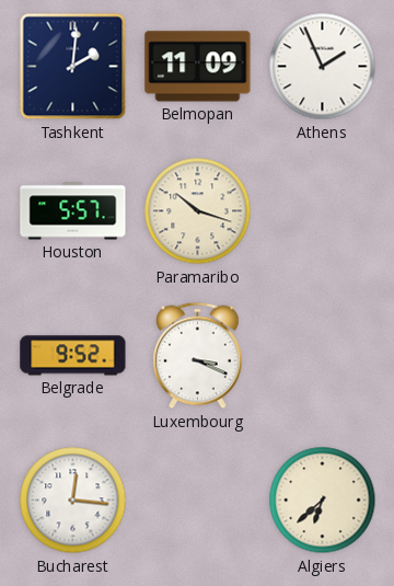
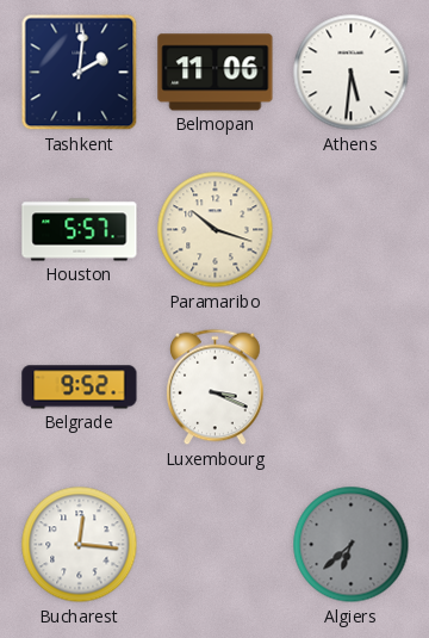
Belmopan: 11:09 -> 11:06 (216, 73)
Athens: 1:56 -> 5:31 (352, 73)
Algiers dial: cream -> grey (352, 545)
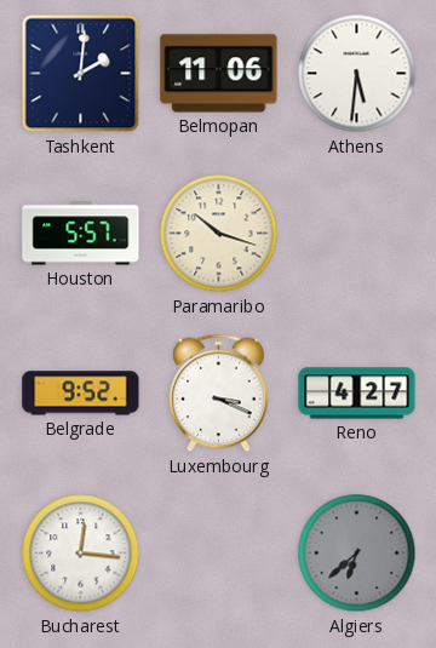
Reno: none -> 4:27 (357, 394)
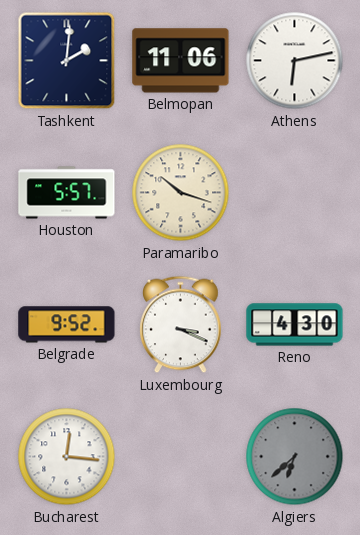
Athens: 5:31 -> 6:13 (295, 61)
Reno: 4:27 -> 4:30 (295, 325)
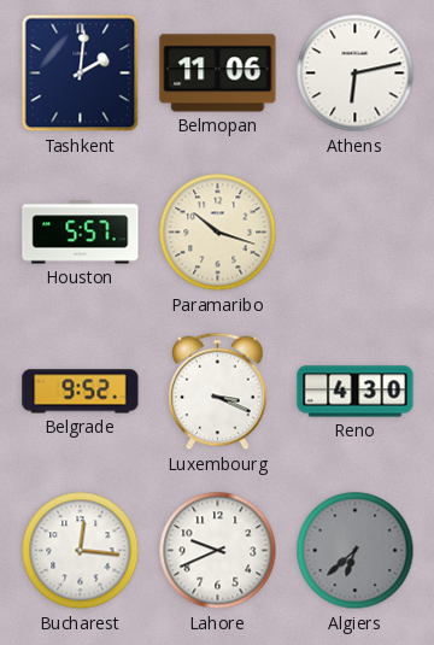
Lahore: none -> 9:41 (218, 551)
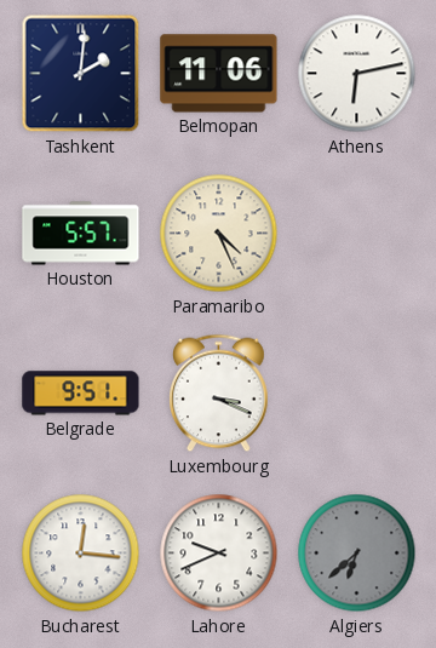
Paramaribo: 10:18 -> 4:26 (219, 234)
Belgrade: 9:52 -> 9:51 (81, 394)
Reno: 4:30 -> none (356, 392)
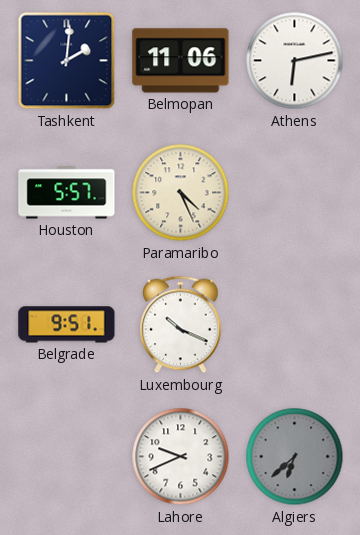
Luxembourg: 3:19 -> 10:19 (181, 325)
Bucharest: 12:16 -> none (81, 554)
